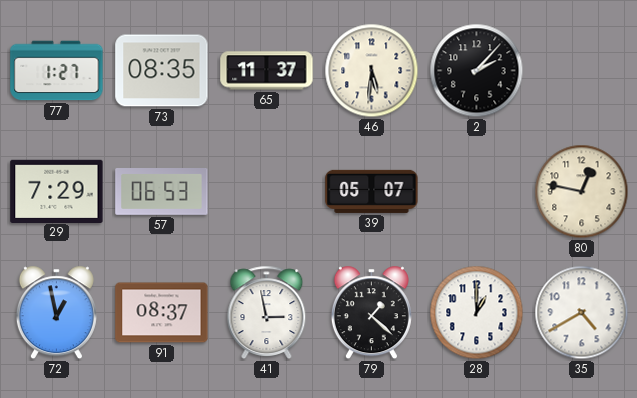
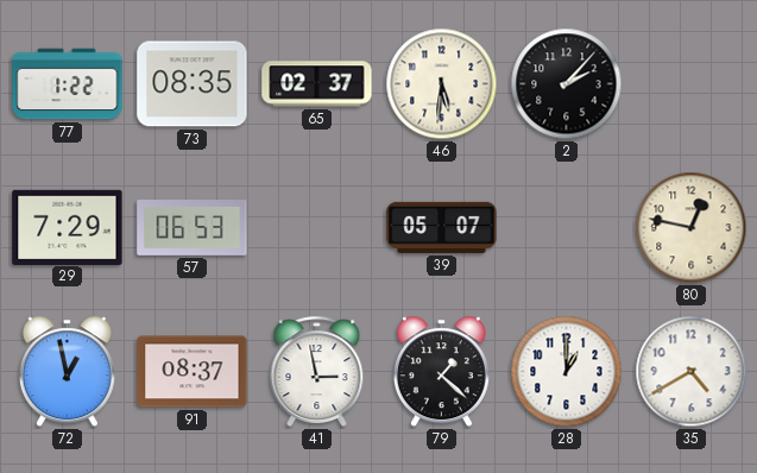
77: 1:27 -> 1:22 (68, 84)
65: 11:37 -> 02:37 (317, 84)
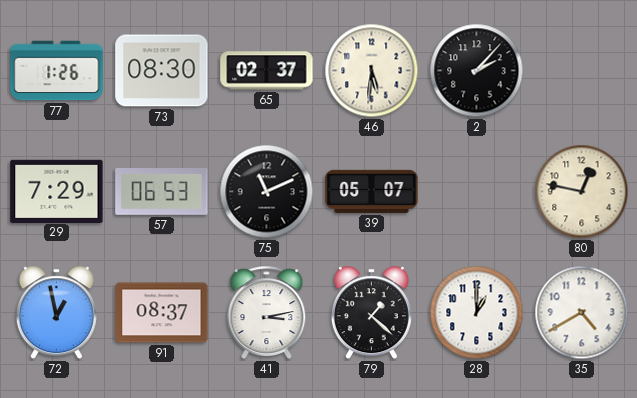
77: 1:22 -> 1:26 (57, 71)
73: 08:35 -> 08:30 (162, 71)
75: none -> 11:11 (267, 192)
41: 2:58 -> 3:13 (267, 312)
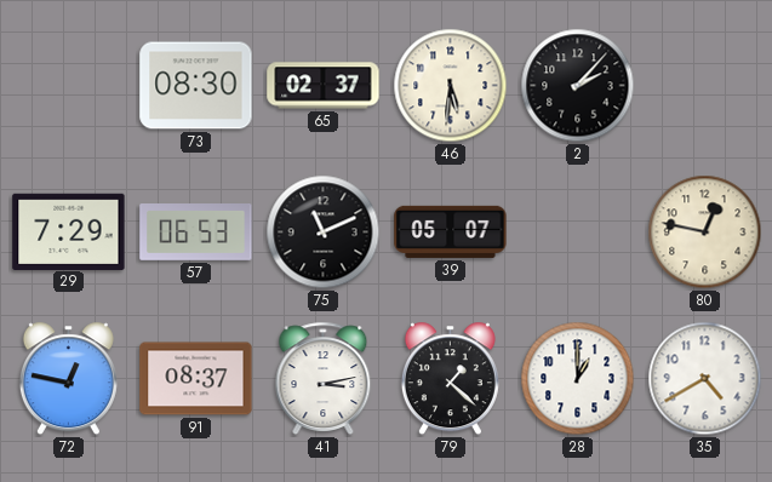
77: 1:26 -> none (57, 71)
72: 12:58 -> 12:47 (68, 379)
